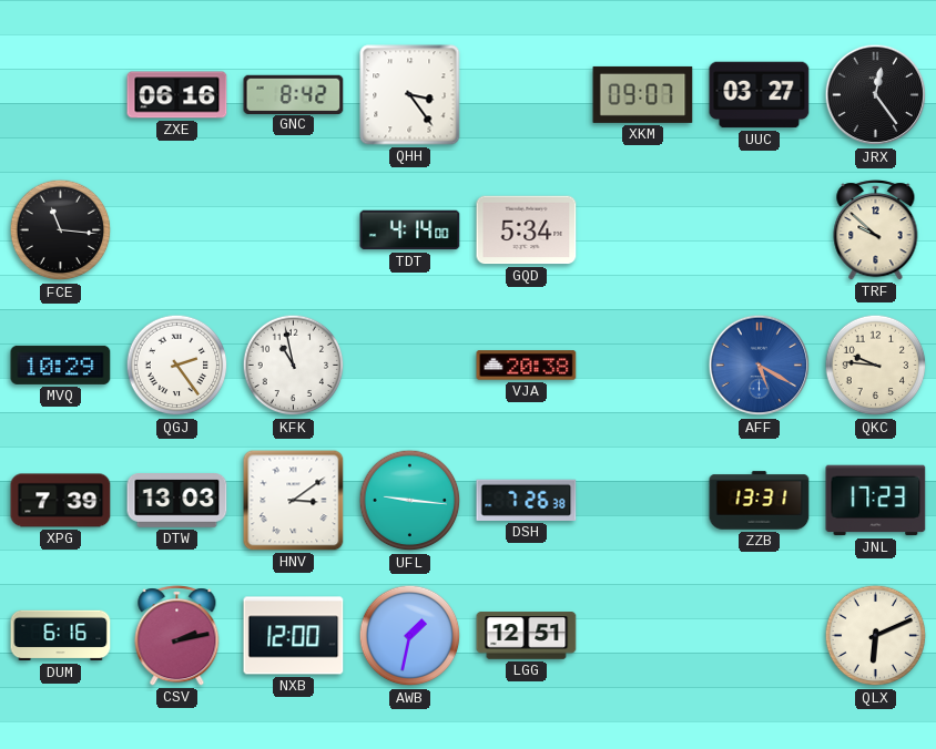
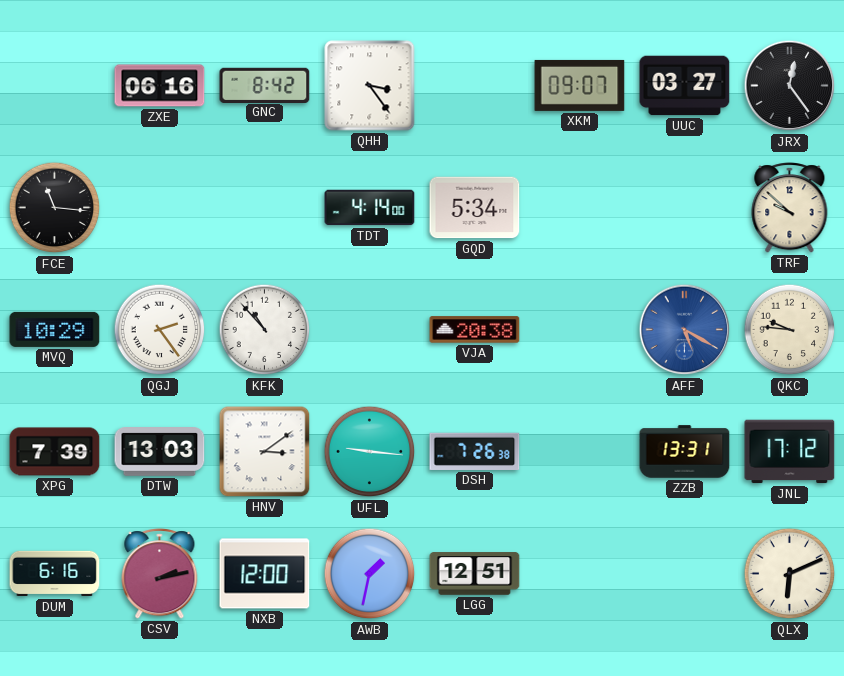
KFK: 10:58 -> 10:53 (265, 330)
JNL: 17:23 -> 17:12 (790, 452)
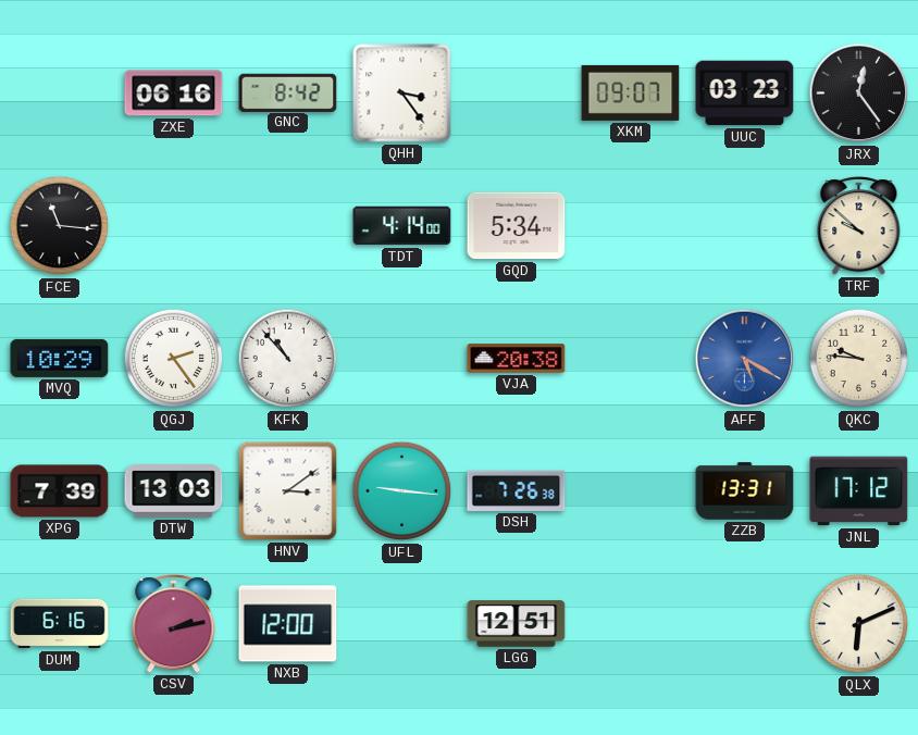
UUC: 03:27 -> 03:23 (745, 94)
AWB: 1:32 -> none (370, 574)
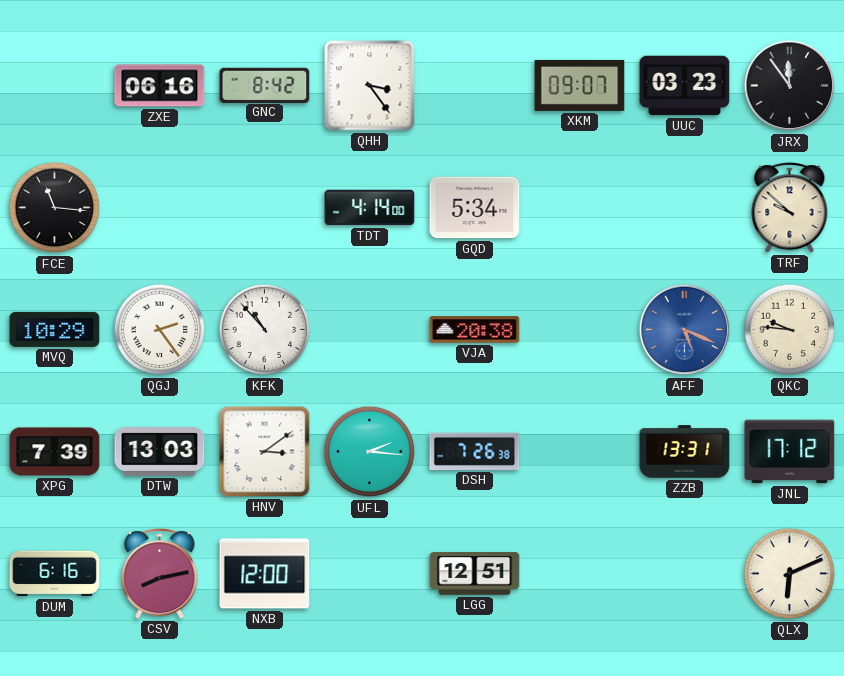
JRX: 12:24 -> 11:54 (790, 86)
AFF: 5:20 -> 5:19 (685, 330)
UFL: 9:16 -> 2:16 (370, 452)
CSV: 2:13 -> 8:13 (160, 574)
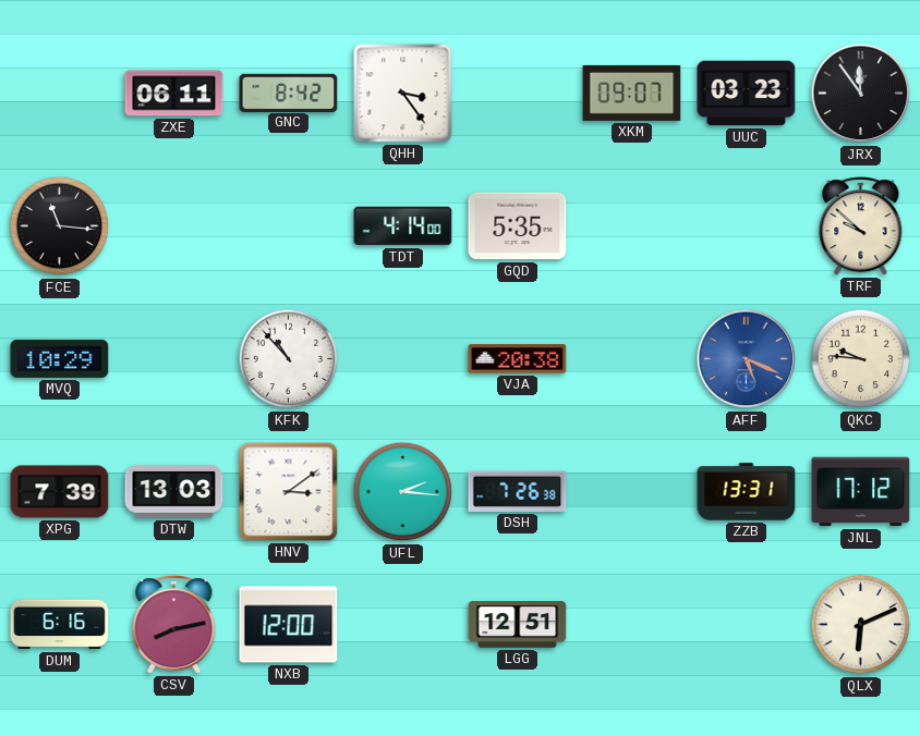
ZXE: 06:16 -> 06:11 (174, 94)
GQD: 5:34 -> 5:35 (518, 226)
QGJ: 2:24 -> none (160, 330)
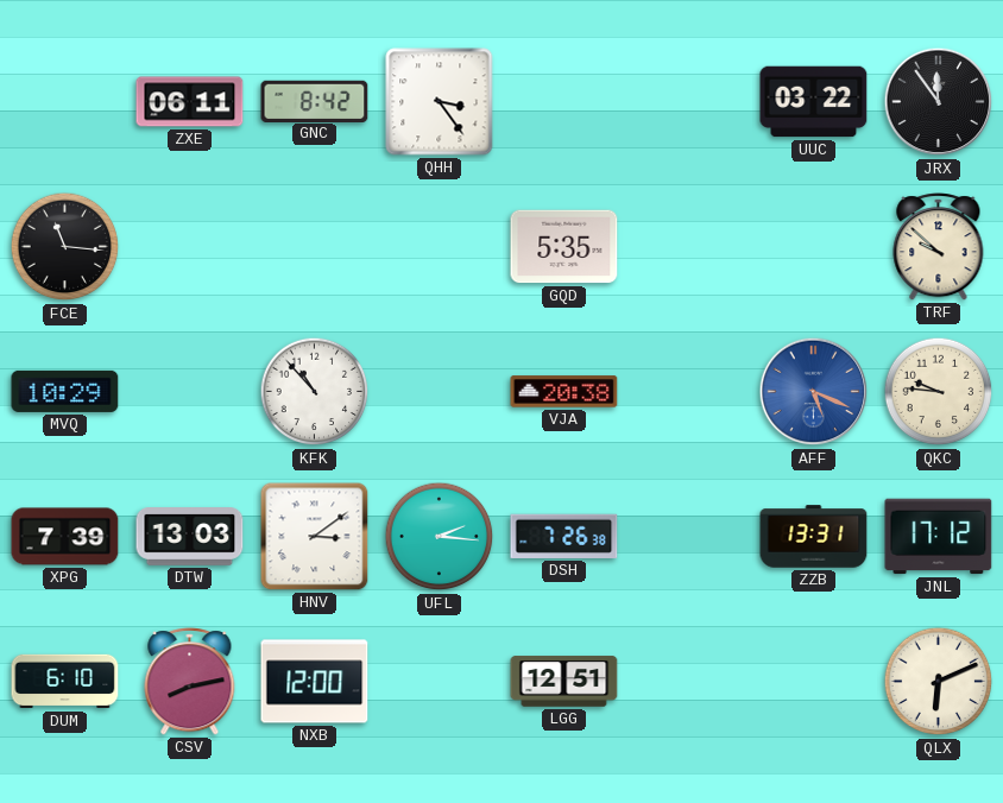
XKM: 09:07 -> none (632, 93)
UUC: 03:23 -> 03:22 (814, 102)
TDT: 4:14 -> none (403, 226)
DUM: 6:16 -> 6:10 (65, 682)
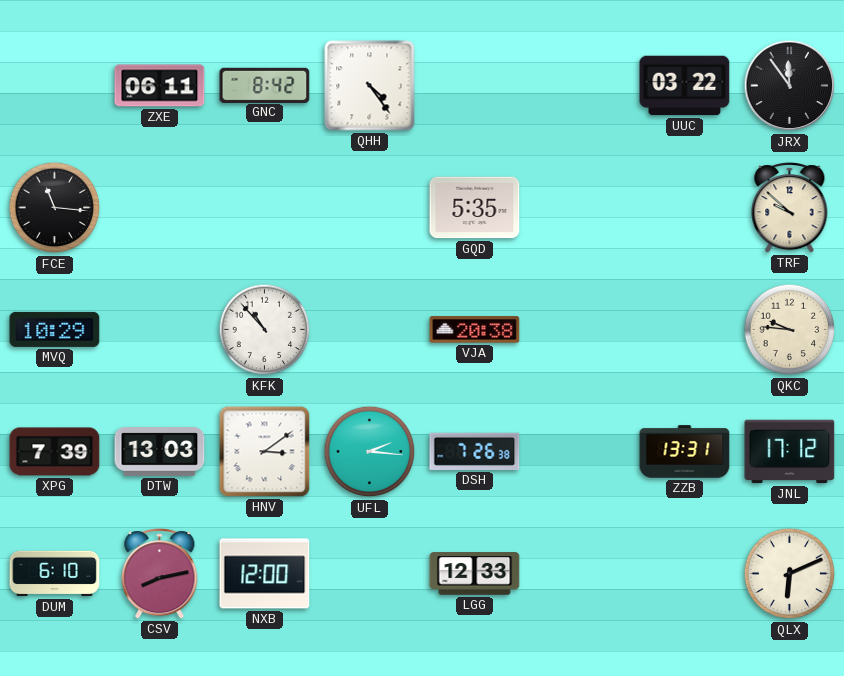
QHH: 3:24 -> 4:24 (370, 86)
AFF: 5:19 -> none (814, 392)
LGG: 12:51 -> 12:33 (475, 574)
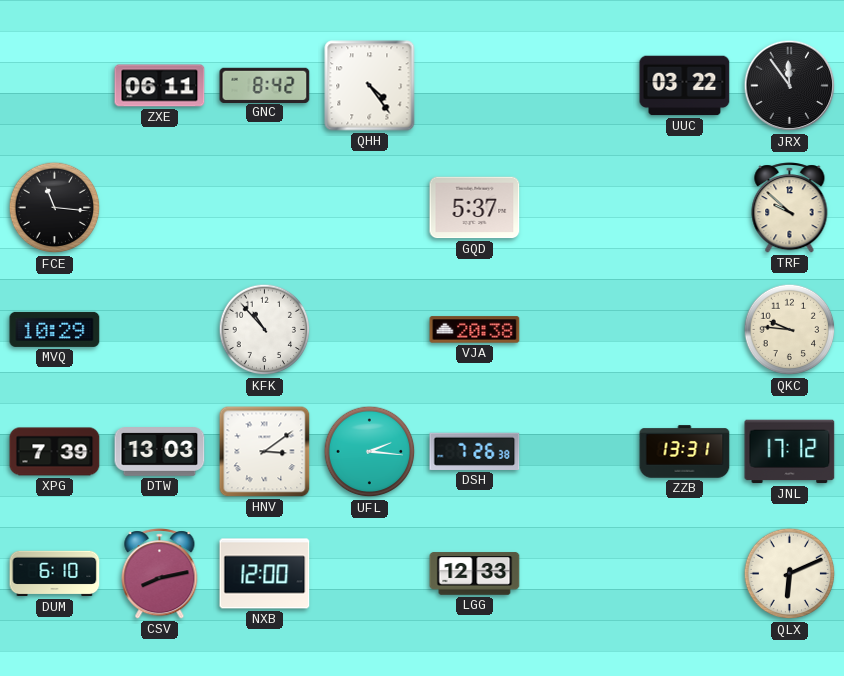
GQD: 5:35 -> 5:37 (475, 208)
